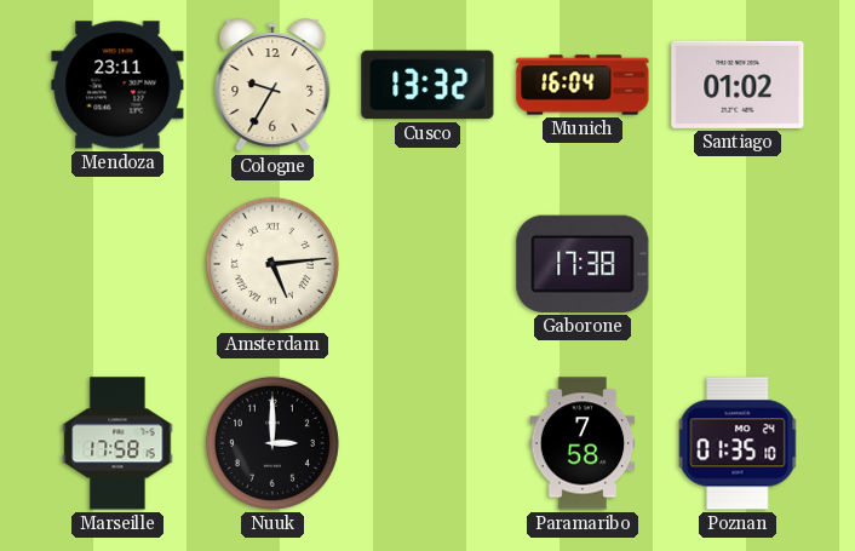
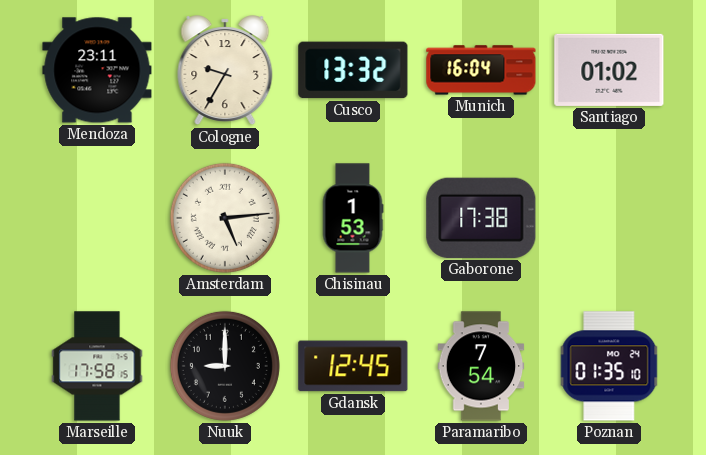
Chisinau: none -> 1:53 (353, 218)
Nuuk: 3:00 -> 9:00 (225, 366)
Gdansk: none -> 12:45 (353, 366)
Paramaribo: 7:58 -> 7:54 (481, 366)
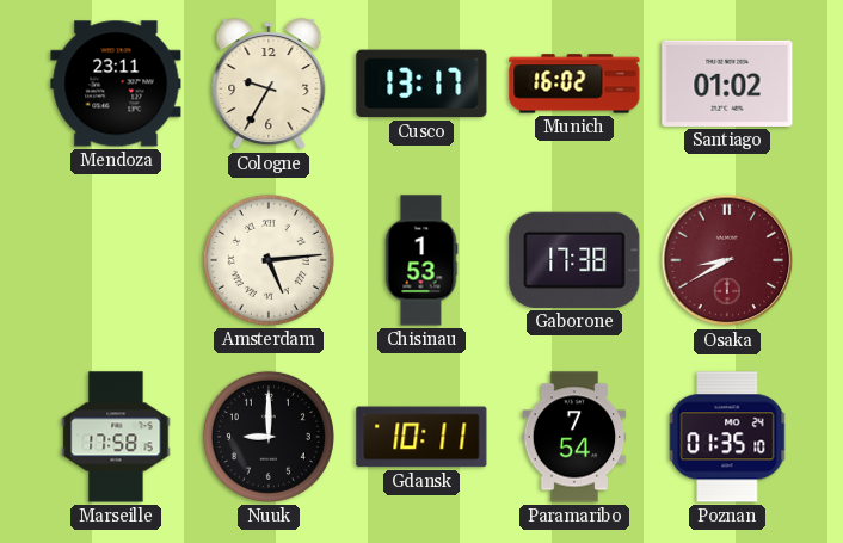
Cusco: 13:32 -> 13:17 (421, 84)
Munich: 16:04 -> 16:02 (574, 84)
Osaka: none -> 8:40 (727, 260)
Gdansk: 12:45 -> 10:11 (421, 437)
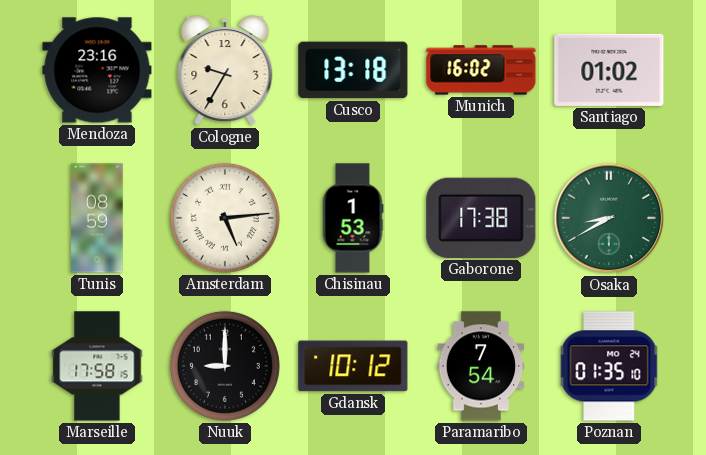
Mendoza: 23:11 -> 23:16 (97, 70)
Cusco: 13:17 -> 13:18 (353, 70)
Tunis: none -> 08:59 (97, 218)
Osaka dial: burgundy -> green (609, 218)
Gdansk: 10:11 -> 10:12 (353, 366)
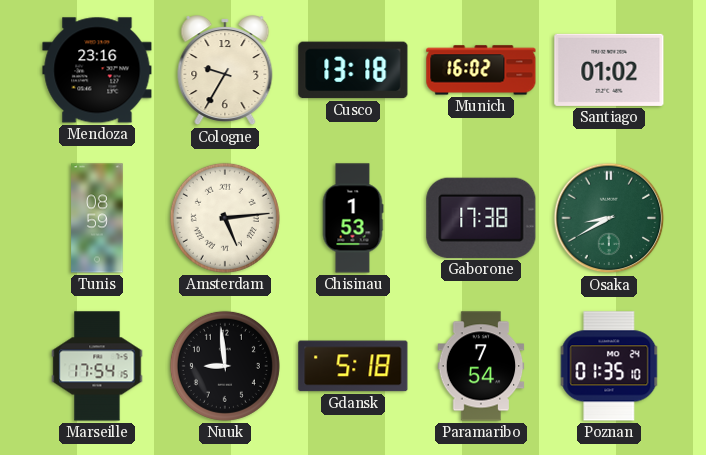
Marseille: 17:58 -> 17:54 (97, 366)
Nuuk: 9:00 -> 8:59 (225, 366)
Gdansk: 10:12 -> 5:18 (353, 366)
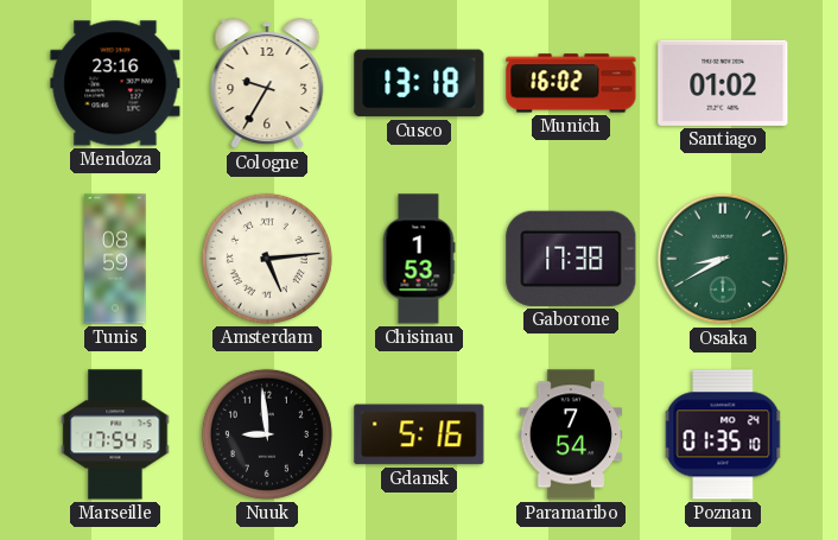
Gdansk: 5:18 -> 5:16 (419, 434)
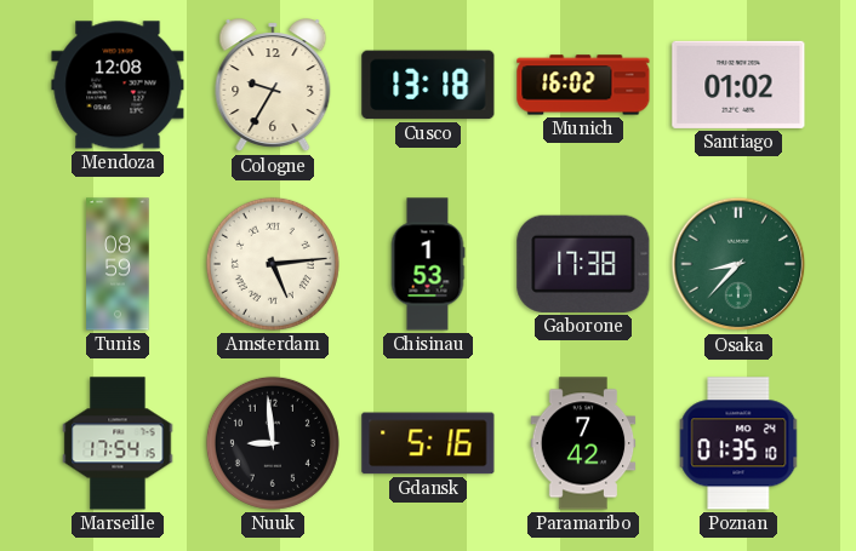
Mendoza: 23:16 -> 12:08 (118, 85)
Osaka: 8:40 -> 8:37 (738, 264)
Paramaribo: 7:54 -> 7:42 (583, 443)
